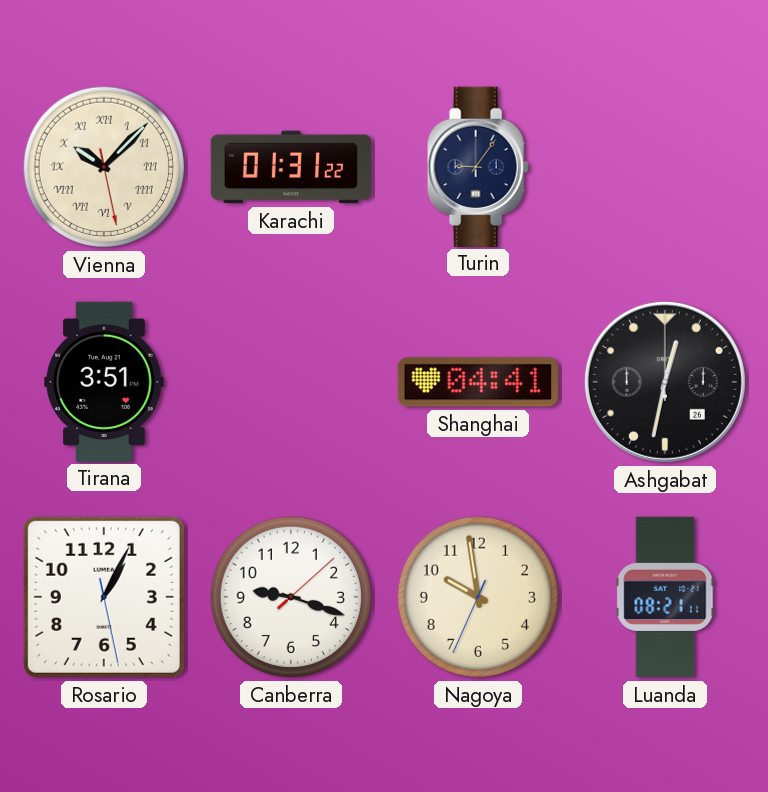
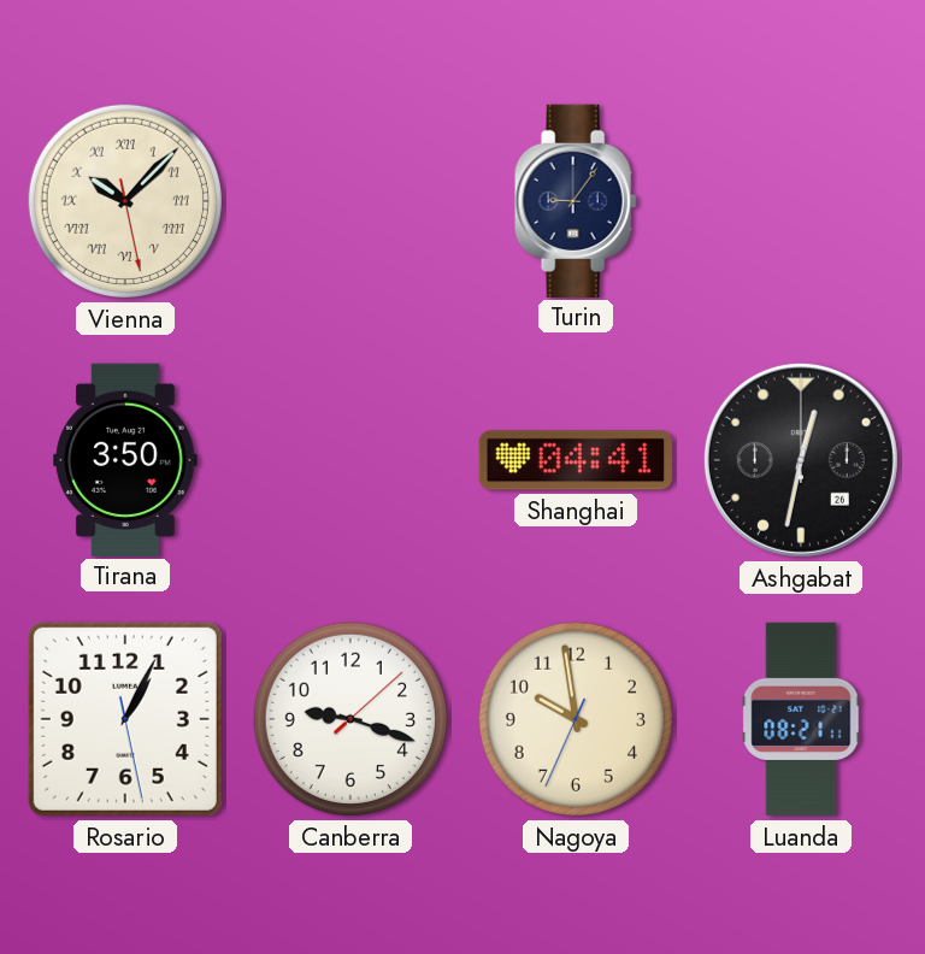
Karachi: 01:31 -> none (291, 167)
Tirana: 3:51 -> 3:50 (125, 459)
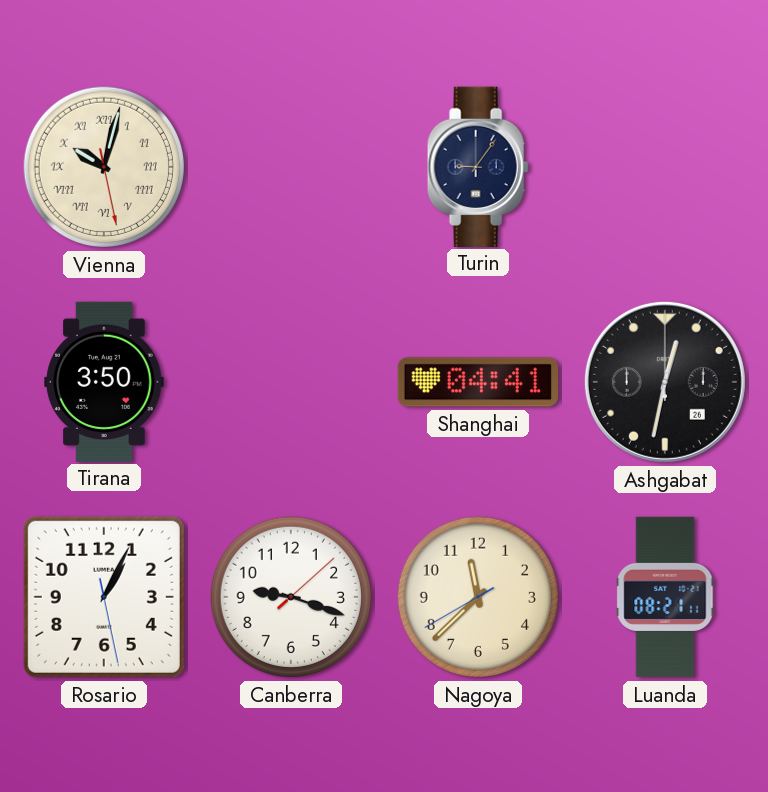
Vienna: 10:07 -> 10:02 (104, 167)
Nagoya: 9:58 -> 11:37 (478, 597)
